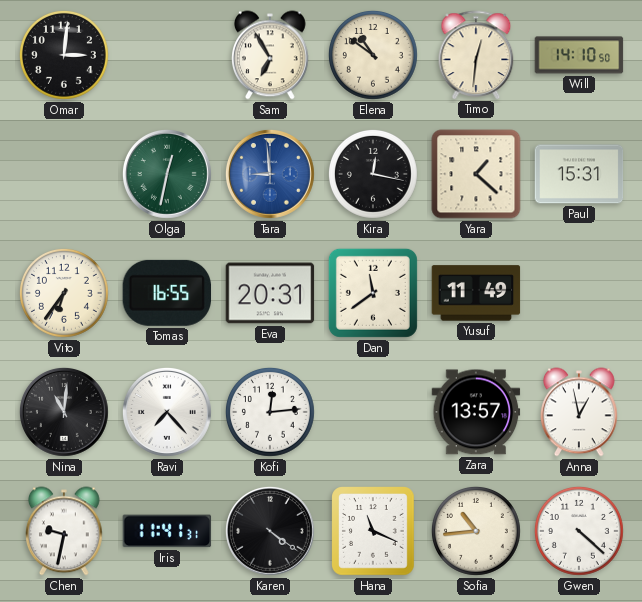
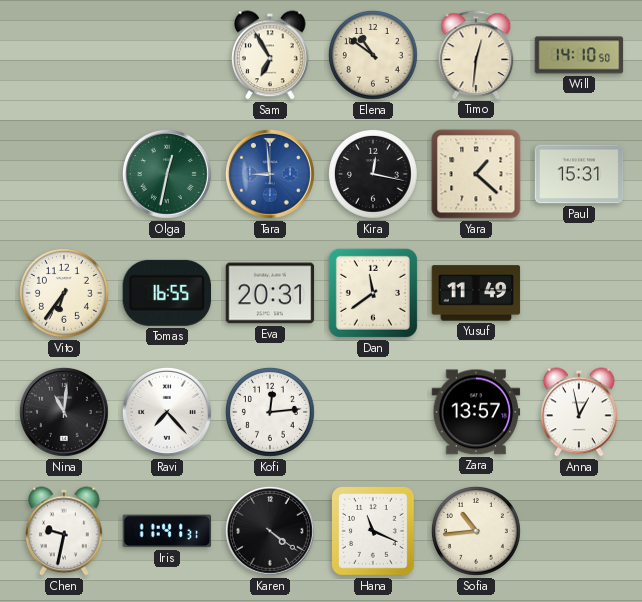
Omar: 3:01 -> none (64, 55)
Gwen: 4:22 -> none (579, 531)
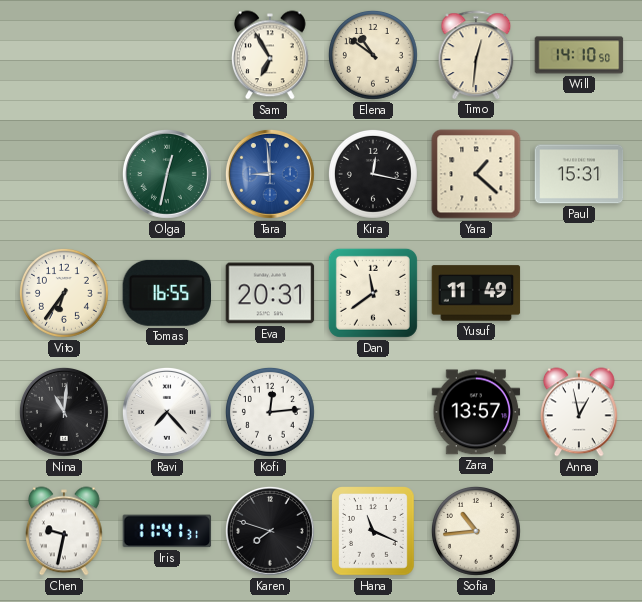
Karen: 4:21 -> 7:48 (270, 531)
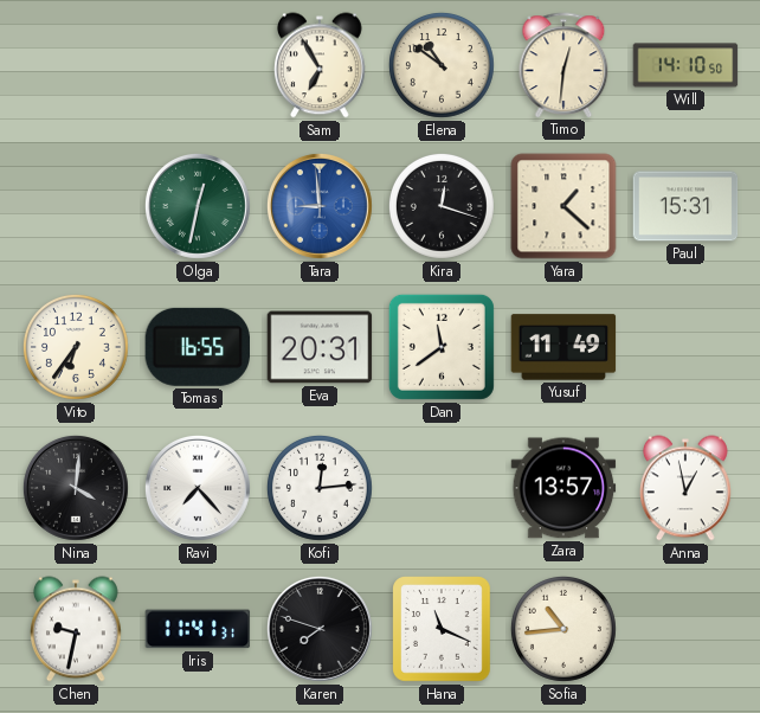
Kira: 12:17 -> 12:18 (442, 206)
Nina: 11:01 -> 4:01 (76, 488)
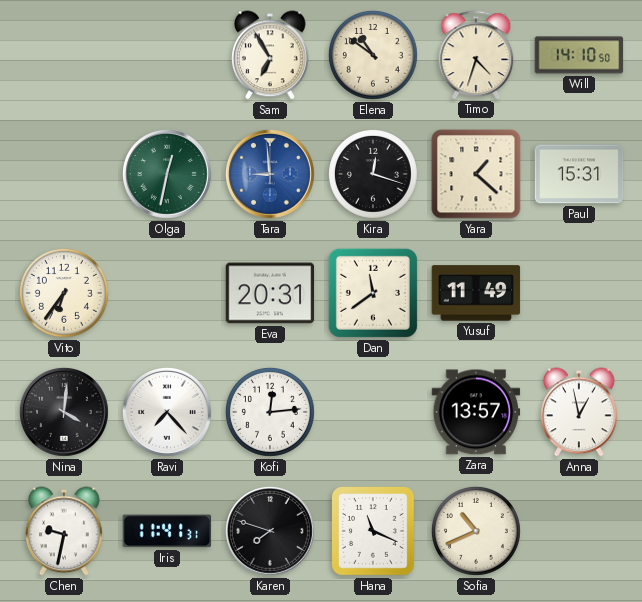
Timo: 12:31 -> 4:33 (476, 55)
Tomas: 16:55 -> none (197, 347)
Sofia: 10:44 -> 10:41 (476, 531)
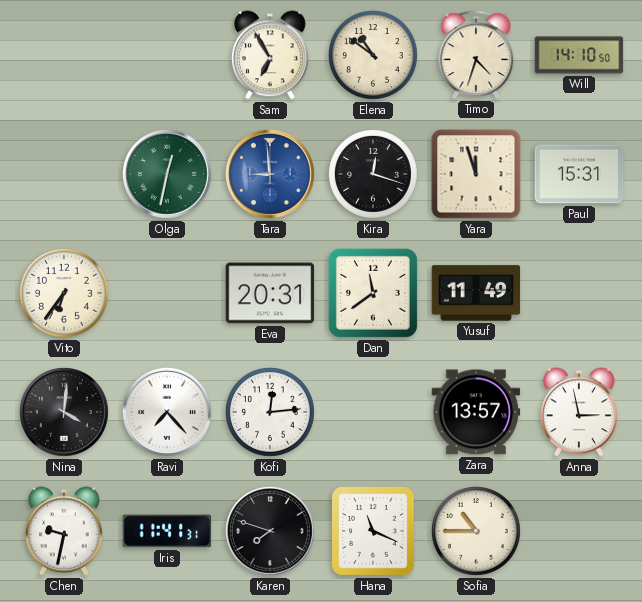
Yara: 1:22 -> 11:57 (476, 174)
Anna: 12:58 -> 2:58 (580, 412)
Sofia: 10:41 -> 10:45 (476, 531)
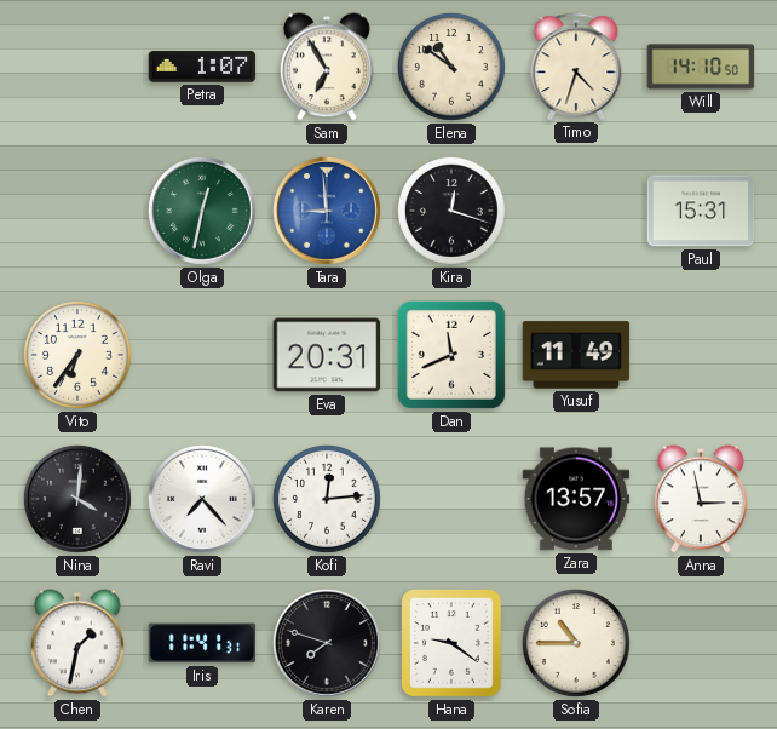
Petra: none -> 1:07 (202, 68)
Yara: 11:57 -> none (476, 174)
Dan: 11:39 -> 11:41 (451, 355)
Chen: 9:32 -> 1:32 (79, 643)
Hana: 11:19 -> 9:21 (453, 643)
